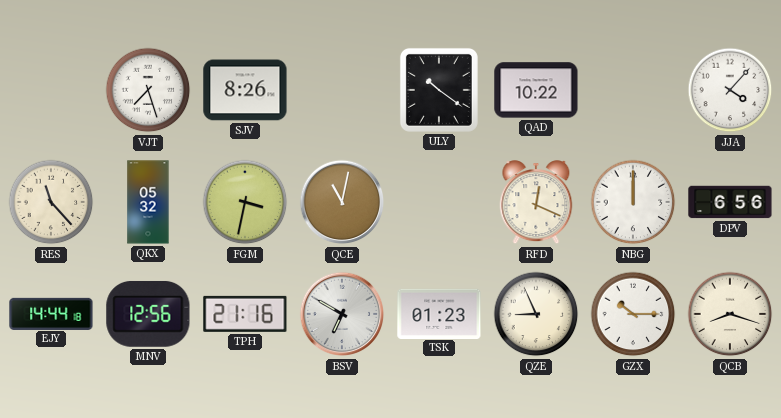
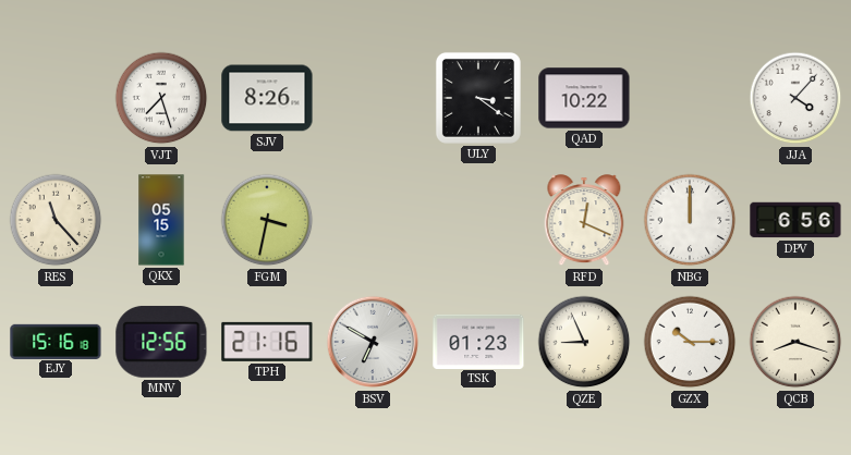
ULY: 10:21 -> 3:21 (478, 98)
QKX: 05:32 -> 05:15 (161, 220)
QCE: 11:02 -> none (342, 202)
EJY: 14:44 -> 15:16 (56, 341)
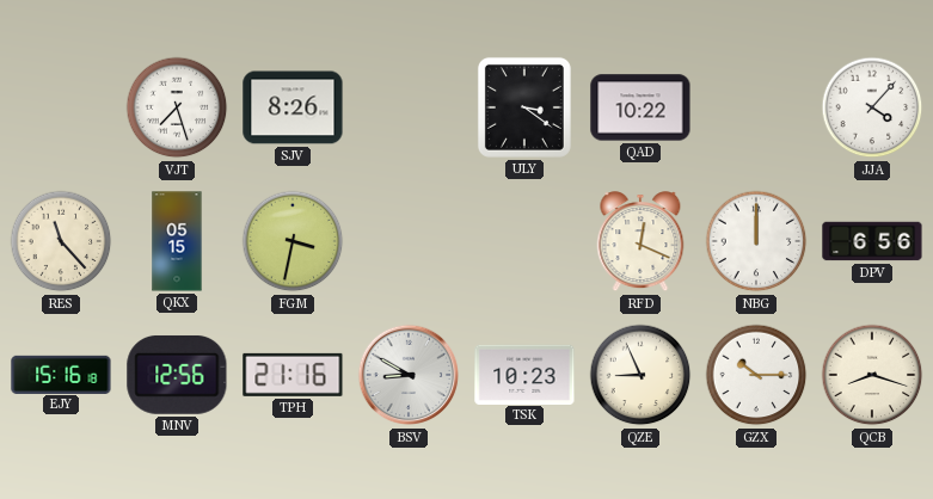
BSV: 6:50 -> 8:50 (409, 375)
TSK: 01:23 -> 10:23 (524, 374)
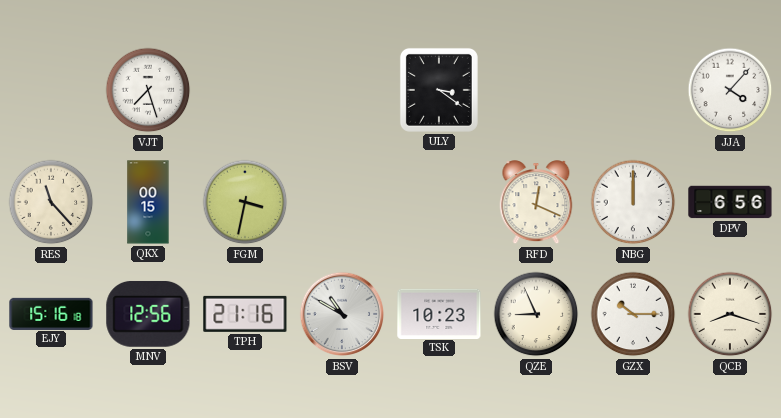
SJV: 8:26 -> none (293, 107)
QAD: 10:22 -> none (640, 107)
QKX: 05:15 -> 00:15 (148, 202)
BSV: 8:50 -> 10:50 (342, 314)
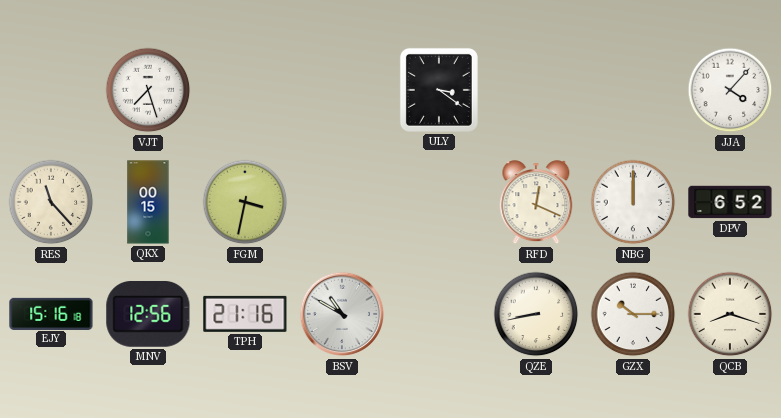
DPV: 6:56 -> 6:52 (730, 202)
TSK: 10:23 -> none (439, 313)
QZE: 8:56 -> 8:43 (536, 314)
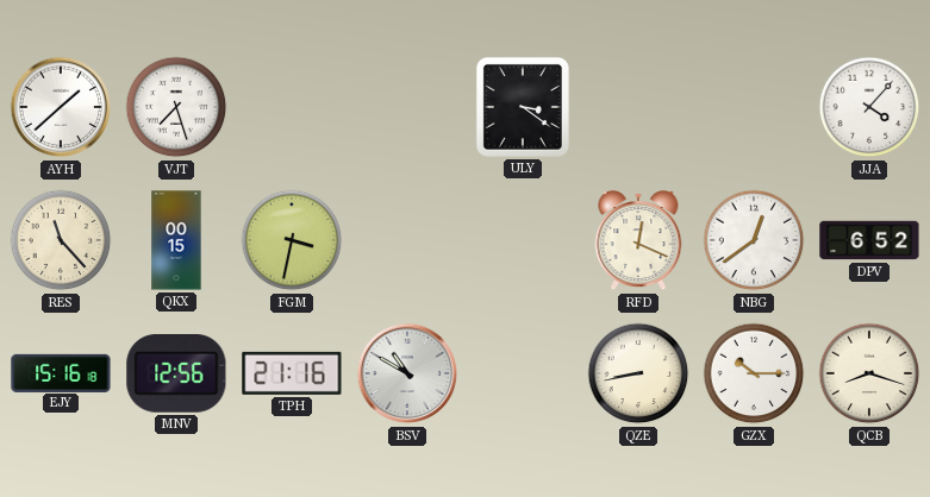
AYH: none -> 1:38 (61, 107)
NBG: 12:00 -> 12:39 (754, 240)
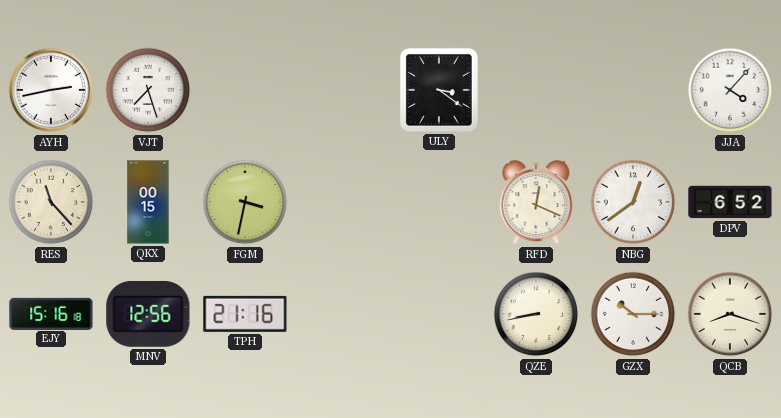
AYH: 1:38 -> 2:43 (51, 90)
BSV: 10:50 -> none (407, 373)
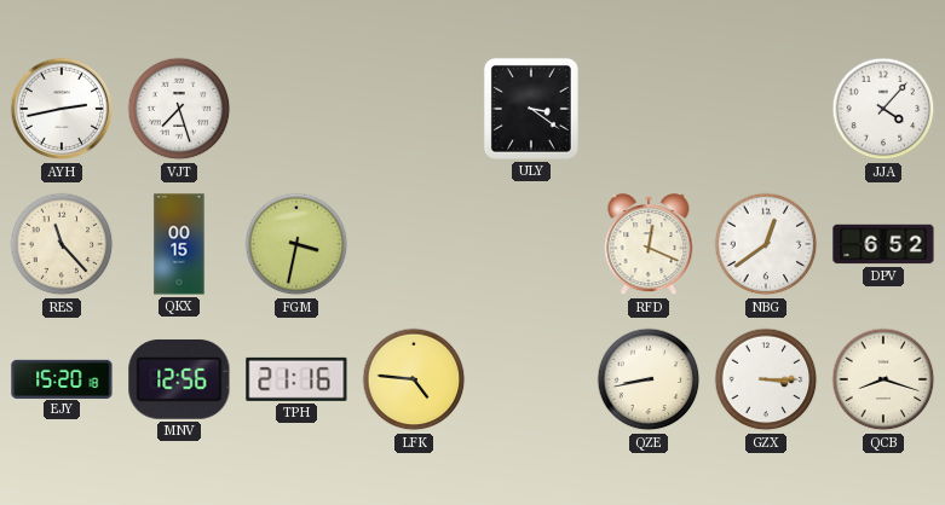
EJY: 15:16 -> 15:20 (62, 378)
LFK: none -> 4:46 (414, 379)
GZX: 10:15 -> 3:15 (766, 379)
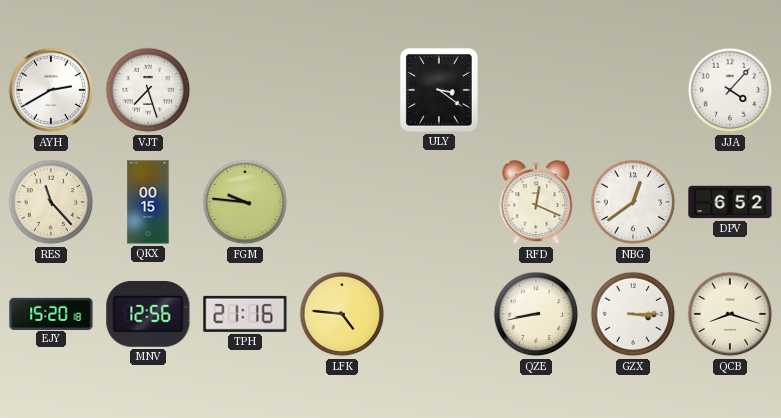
AYH: 2:43 -> 2:40 (51, 90)
FGM: 3:32 -> 9:46 (245, 202)
